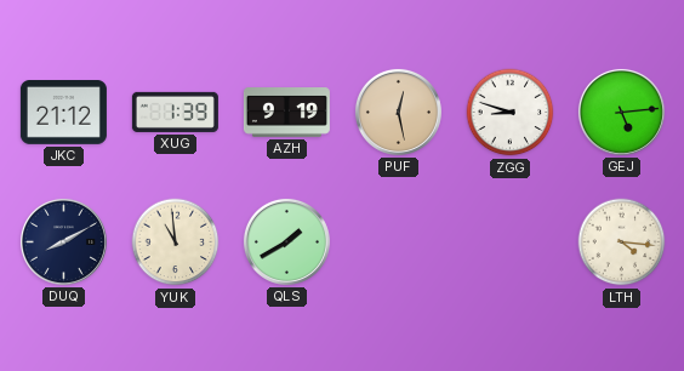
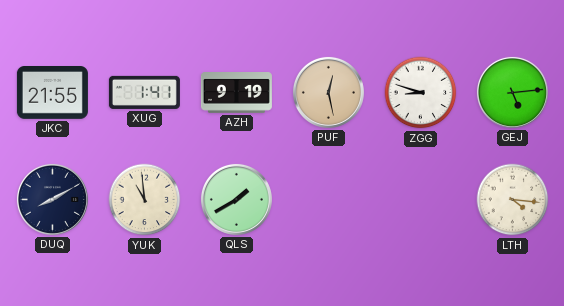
JKC: 21:12 -> 21:55 (52, 93)
XUG: 1:39 -> 1:41 (144, 92)
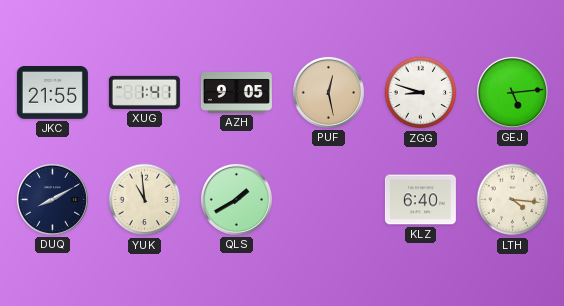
AZH: 9:19 -> 9:05 (236, 93)
KLZ: none -> 6:40 (420, 200)
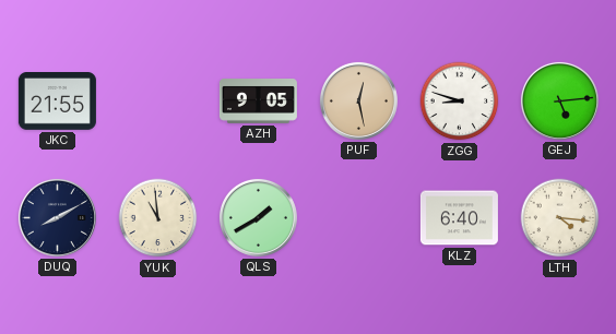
XUG: 1:41 -> none (144, 92)
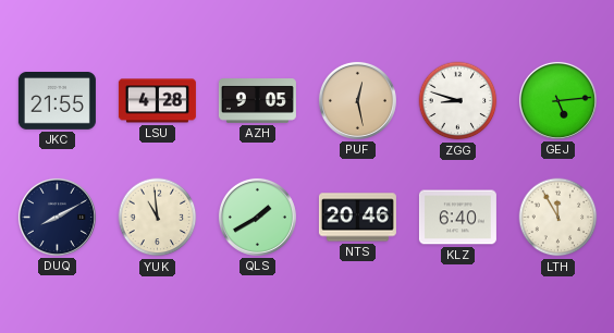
LSU: none -> 4:28 (157, 101)
NTS: none -> 20:46 (357, 218)
LTH: 4:16 -> 11:55 (558, 218)
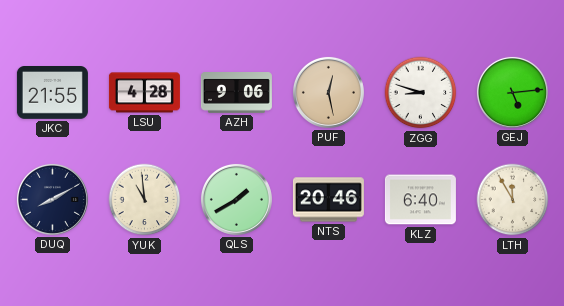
AZH: 9:05 -> 9:06 (236, 93)
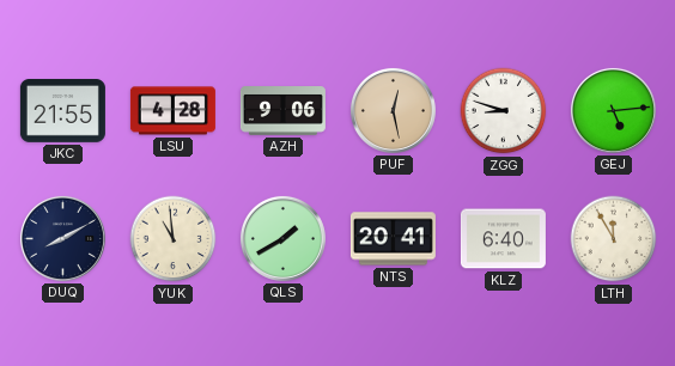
NTS: 20:46 -> 20:41 (393, 239)
